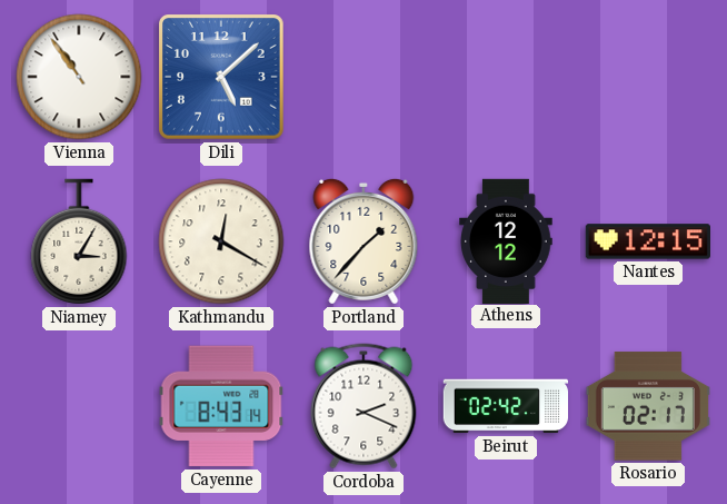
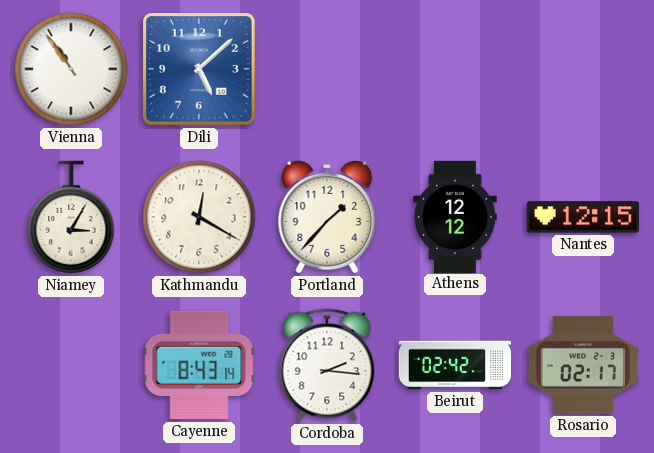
Cordoba: 2:19 -> 2:16 (327, 365)
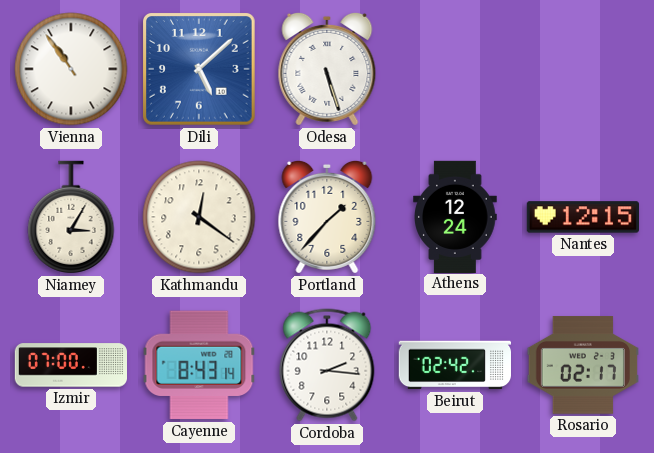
Odesa: none -> 5:27 (327, 69)
Kathmandu: 12:20 -> 12:21 (199, 217)
Athens: 12:12 -> 12:24 (455, 216)
Izmir: none -> 07:00 (70, 365)
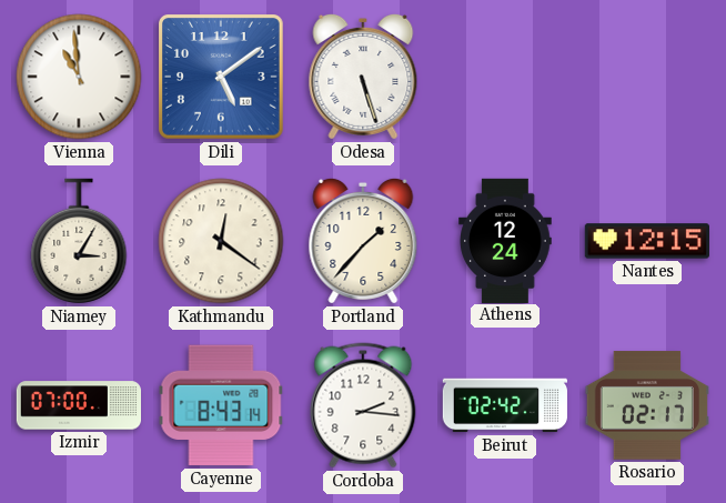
Vienna: 10:54 -> 10:59 (79, 77)
Dili: 5:08 -> 5:09 (222, 78)
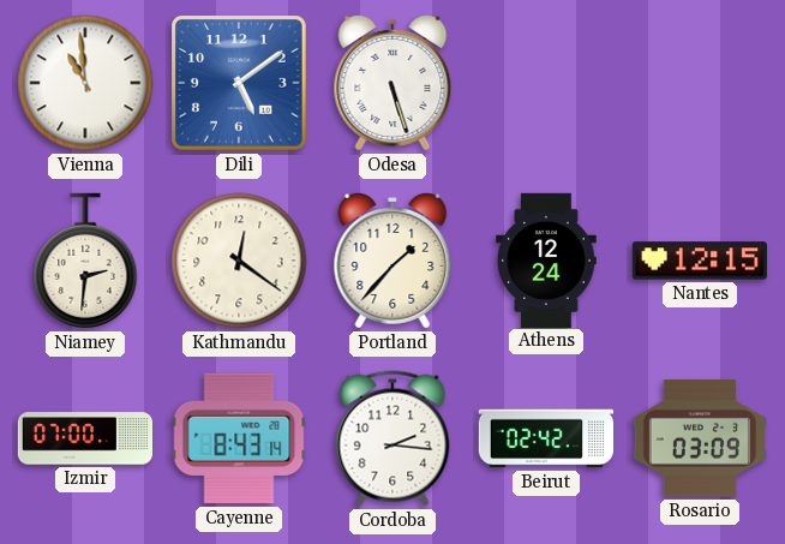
Niamey: 3:05 -> 2:31 (85, 261)
Rosario: 02:17 -> 03:09 (700, 438)
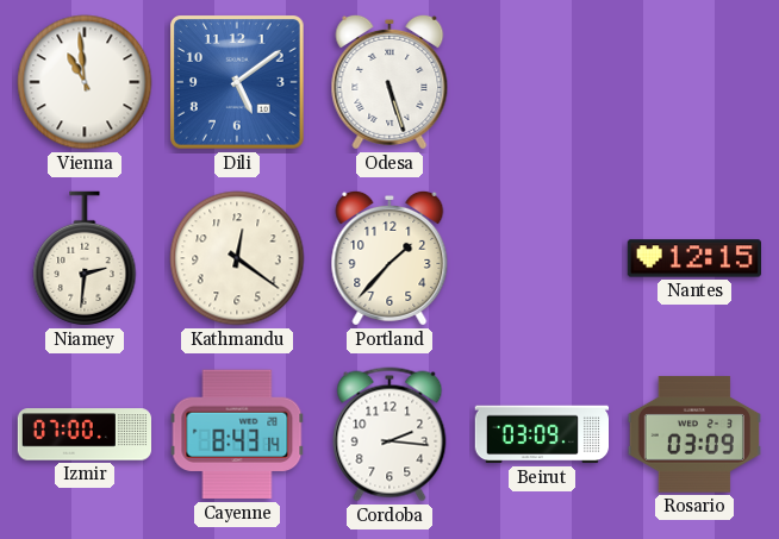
Athens: 12:24 -> none (546, 259)
Beirut: 02:42 -> 03:09 (541, 434)
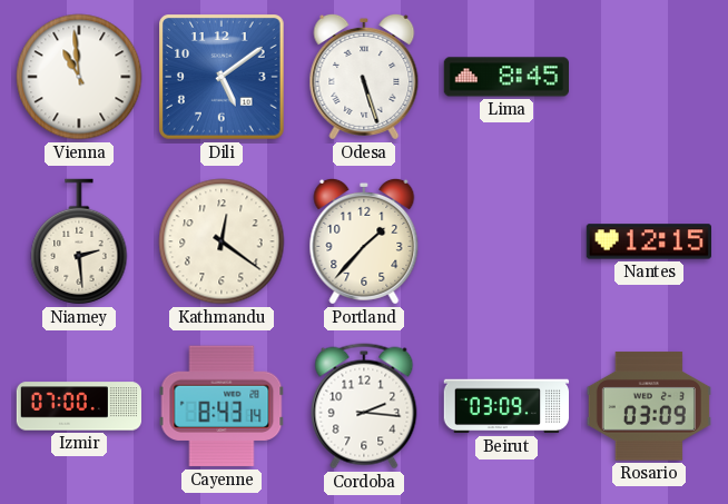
Lima: none -> 8:45 (505, 77)
Niamey: 2:31 -> 2:29 (79, 241)
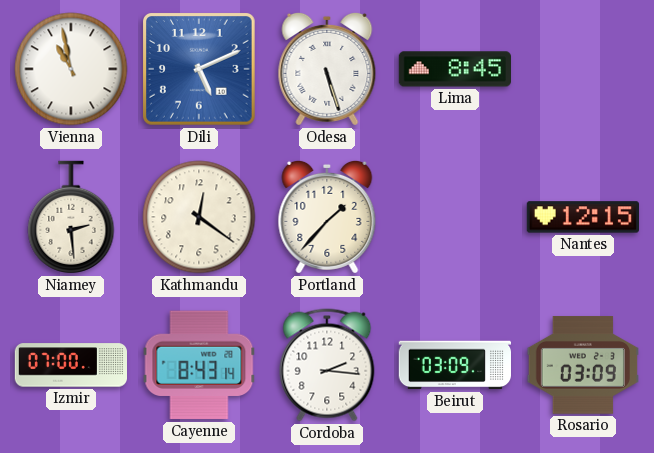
Vienna: 10:59 -> 10:58 (71, 69)
Dili: 5:09 -> 5:11 (200, 70)
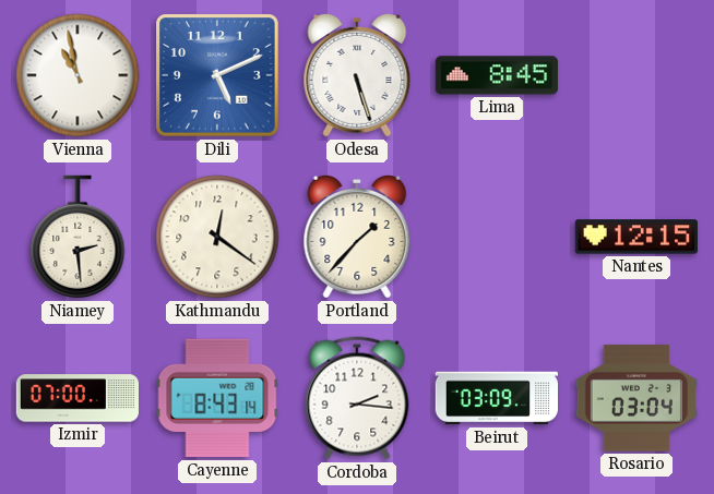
Rosario: 03:09 -> 03:04 (636, 398)
